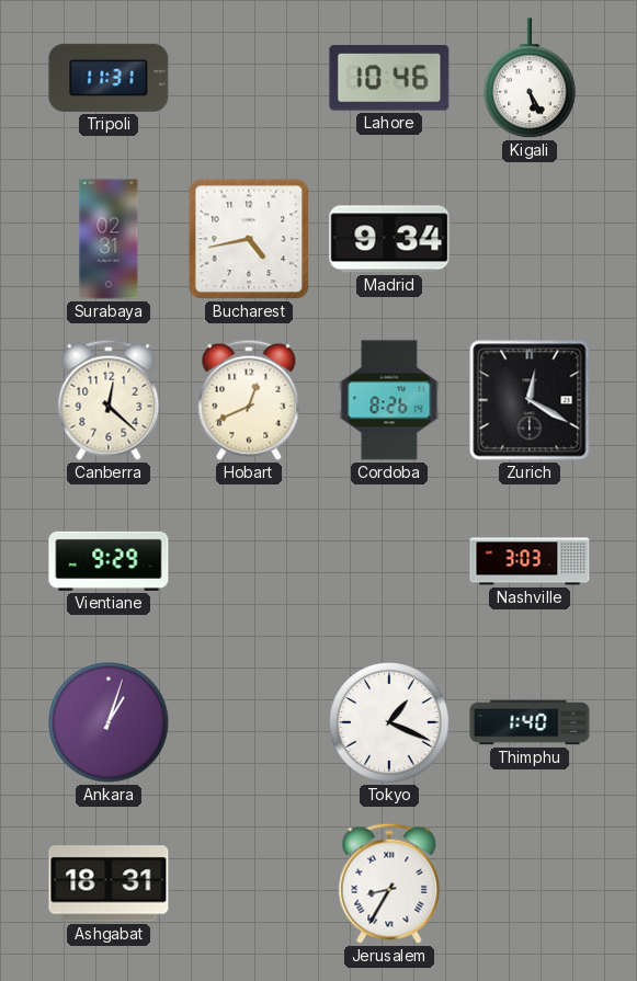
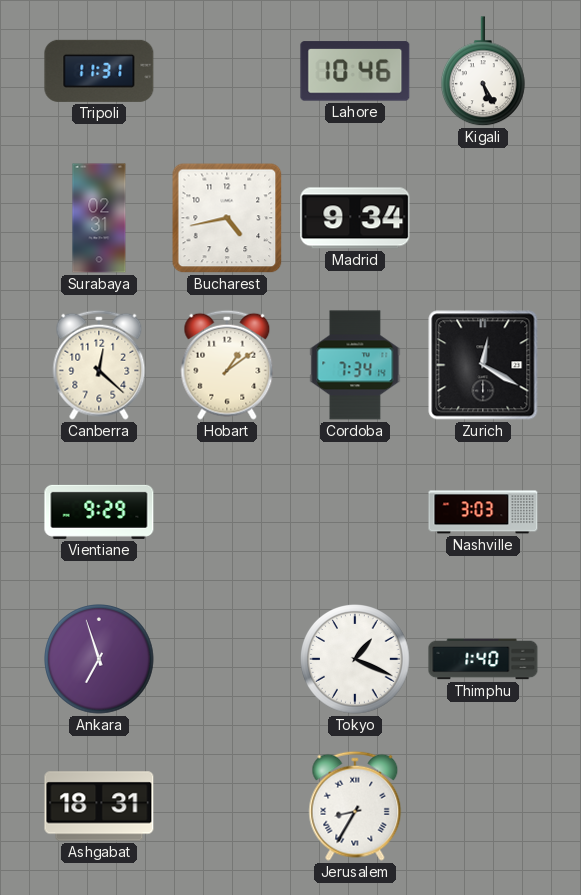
Hobart: 12:41 -> 1:09 (227, 365)
Cordoba: 8:26 -> 7:34 (355, 365)
Ankara: 1:03 -> 6:57 (99, 659)
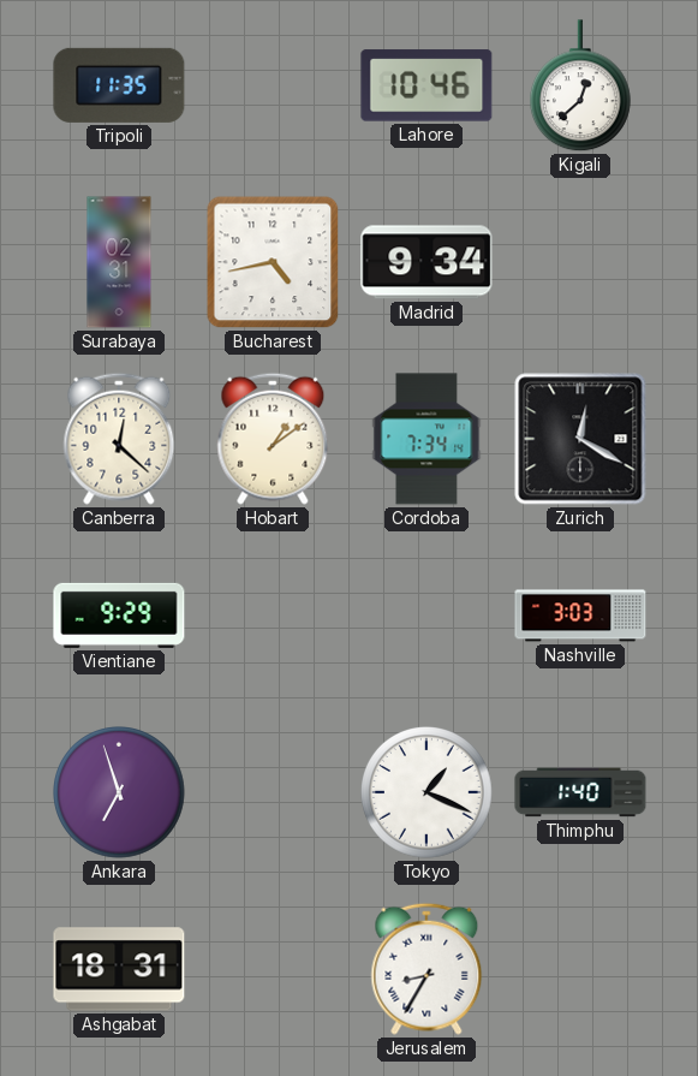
Tripoli: 11:31 -> 11:35 (119, 85)
Kigali: 5:25 -> 12:38 (581, 87)
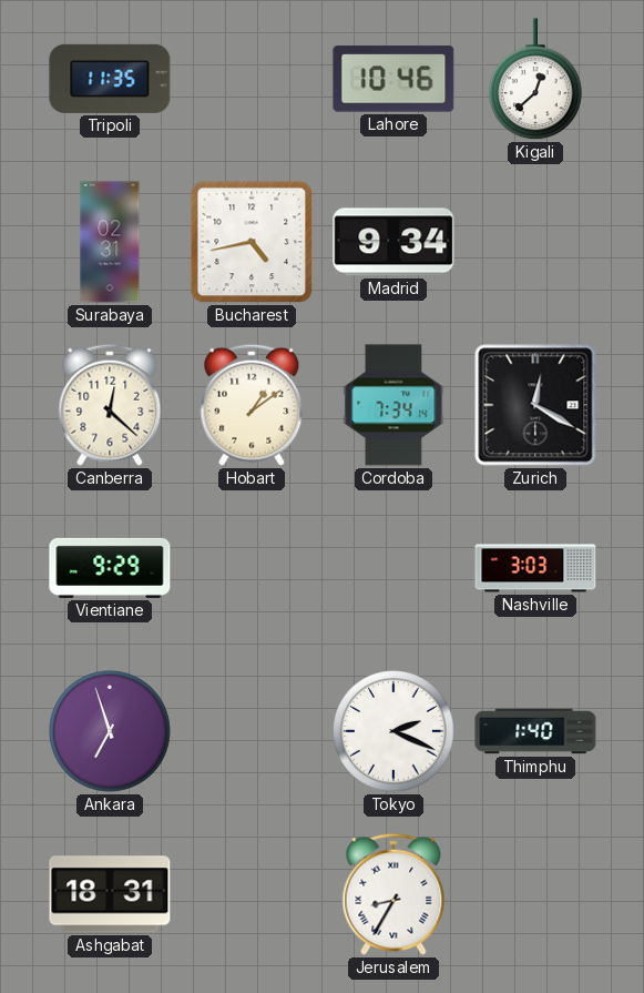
Tokyo: 1:19 -> 2:19 (393, 731)
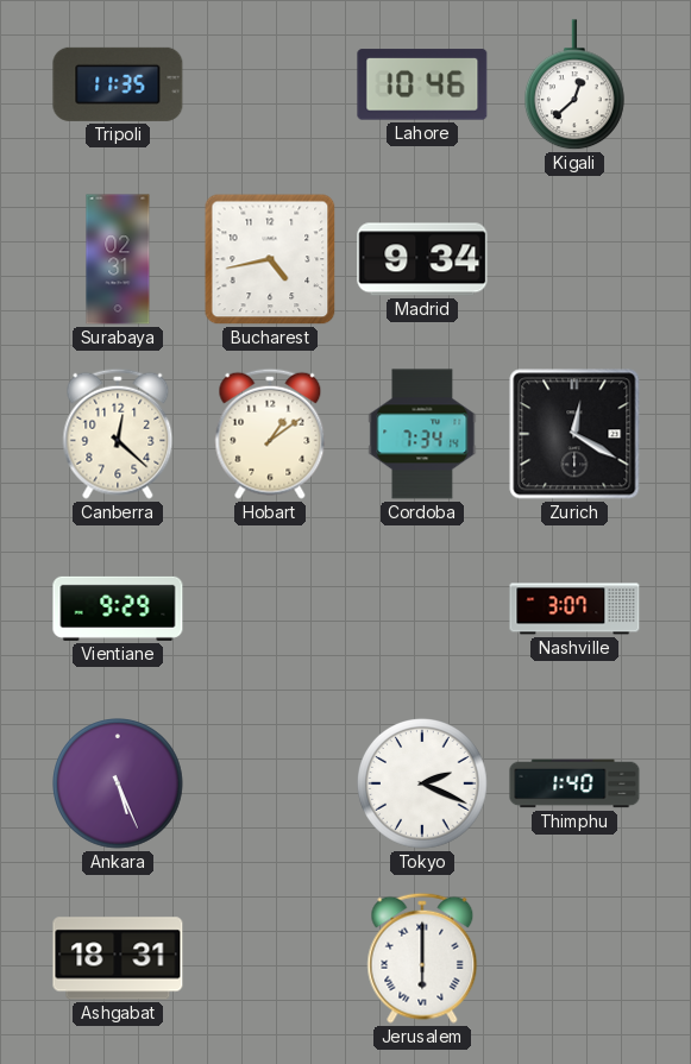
Nashville: 3:03 -> 3:07 (574, 609)
Ankara: 6:57 -> 5:26 (118, 783)
Jerusalem: 8:35 -> 6:00 (422, 958)
